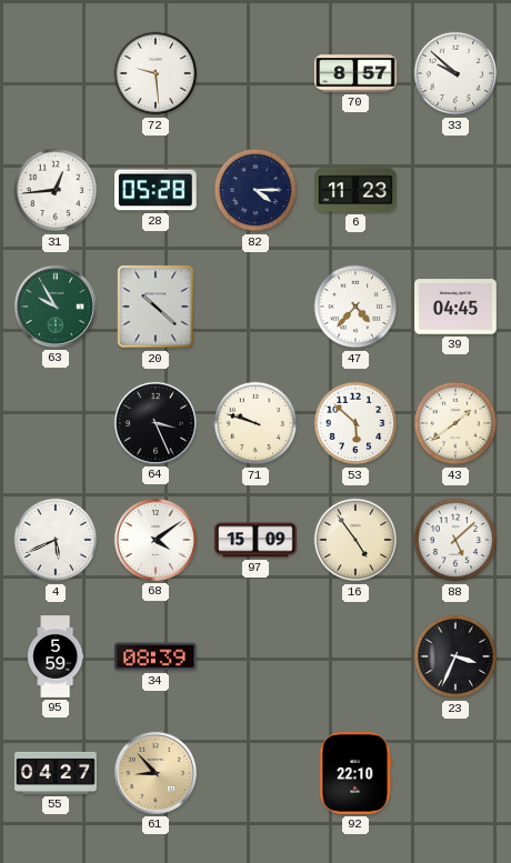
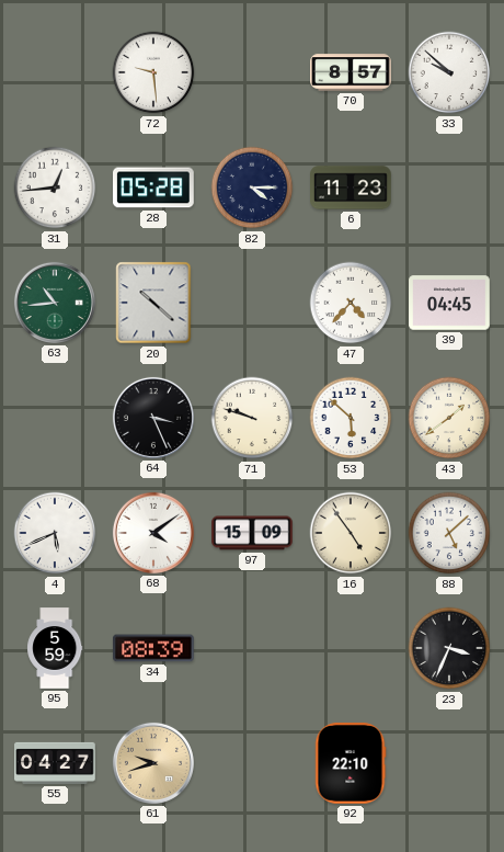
63: 9:55 -> 10:44 (55, 303)
61: 8:53 -> 9:42 (153, 763)
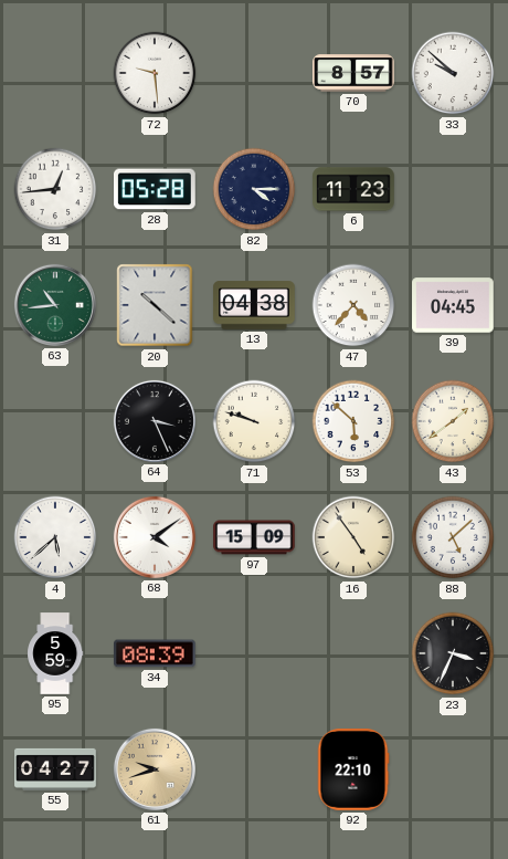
13: none -> 04:38 (254, 305)
4: 5:41 -> 5:38 (55, 537)
